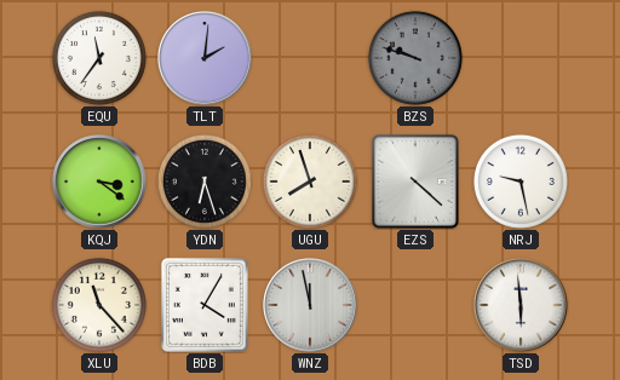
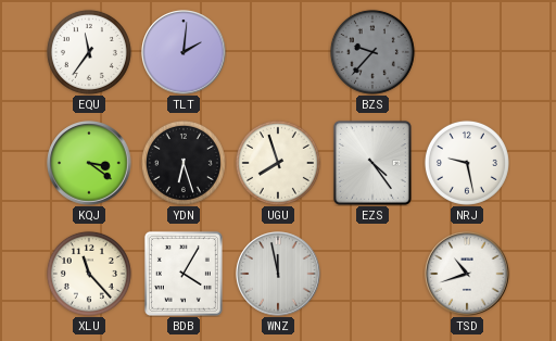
BZS: 9:48 -> 9:37 (372, 52)
EZS: 4:22 -> 4:24 (372, 163)
TSD: 5:59 -> 10:42 (467, 274)
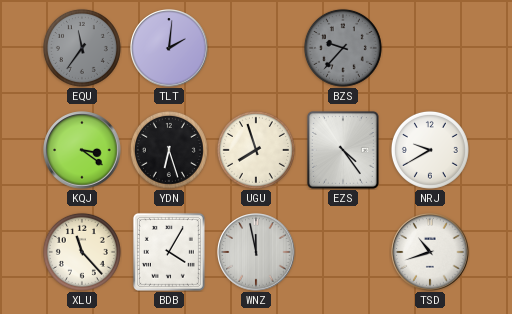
EQU dial: white -> grey (82, 48)
NRJ: 9:28 -> 9:40 (430, 150)
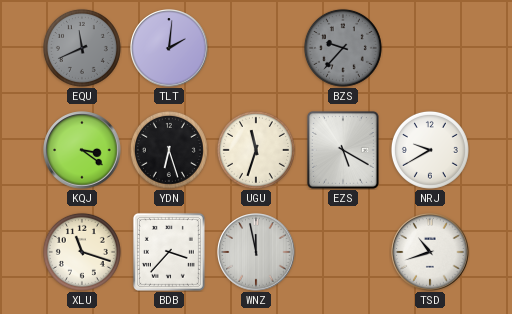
EQU: 11:36 -> 11:41 (82, 48)
UGU: 7:57 -> 11:33 (256, 150)
EZS: 4:24 -> 5:20 (343, 150)
XLU: 11:23 -> 11:18 (82, 252)
BDB: 4:05 -> 3:37 (169, 252)
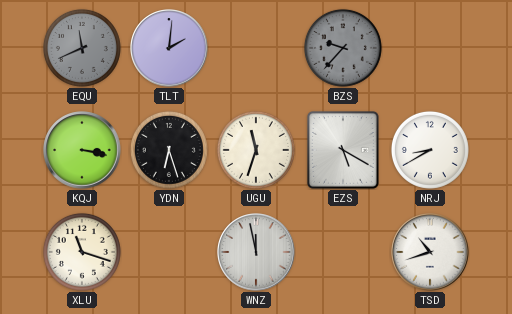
KQJ: 3:21 -> 3:17 (82, 150)
NRJ: 9:40 -> 8:40 (430, 150)
BDB: 3:37 -> none (169, 252)
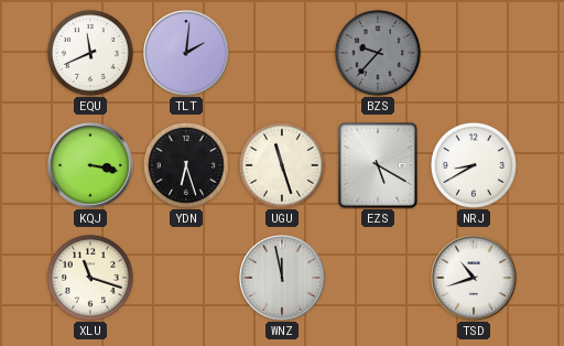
EQU dial: grey -> white (90, 53)
UGU: 11:33 -> 11:27 (282, 165)
